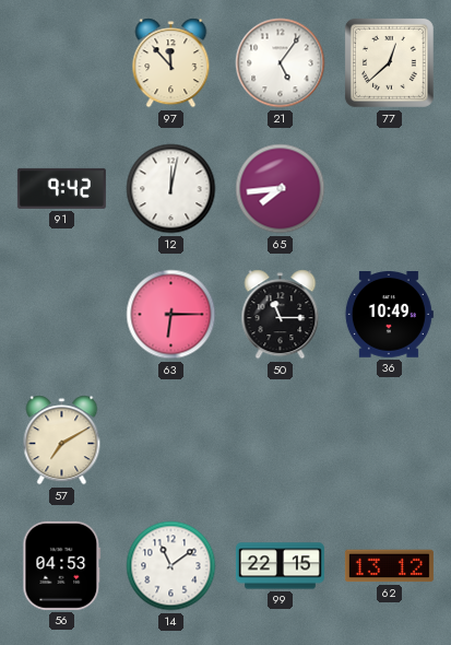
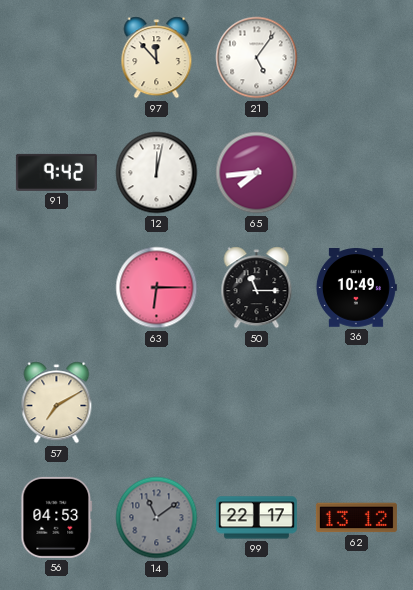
77: 12:38 -> none (389, 62)
14 dial: white -> grey (157, 518)
99: 22:15 -> 22:17 (256, 518)
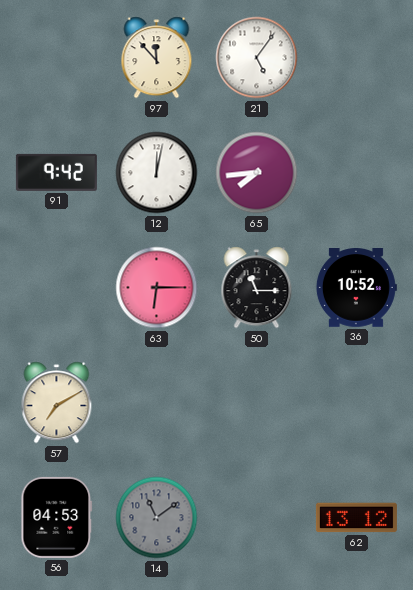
36: 10:49 -> 10:52 (356, 288)
99: 22:17 -> none (256, 518)
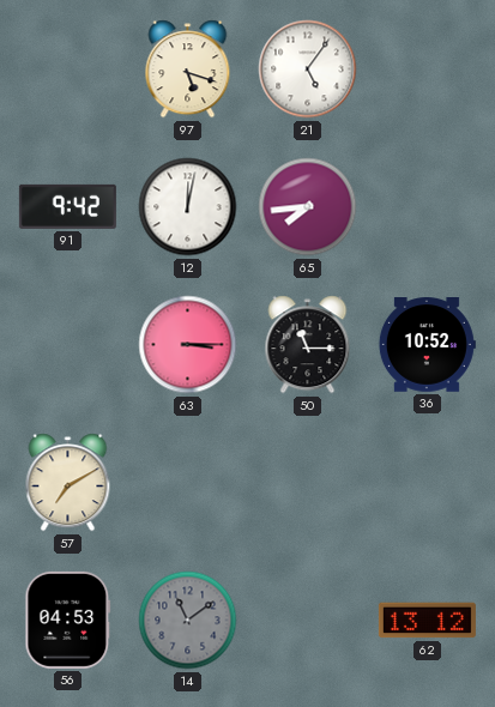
97: 11:53 -> 5:18 (188, 70)
63: 6:15 -> 3:15 (188, 345)
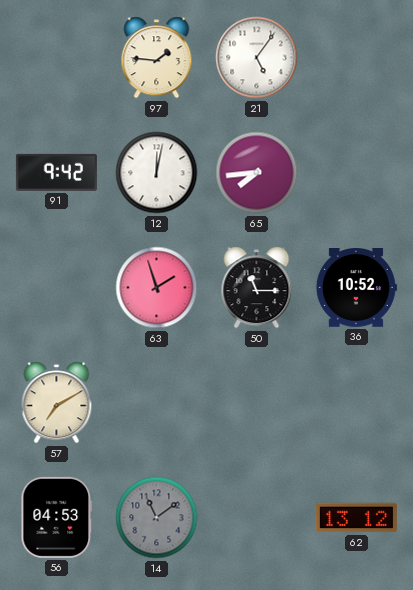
97: 5:18 -> 1:46 (157, 58)
63: 3:15 -> 1:57 (157, 288)
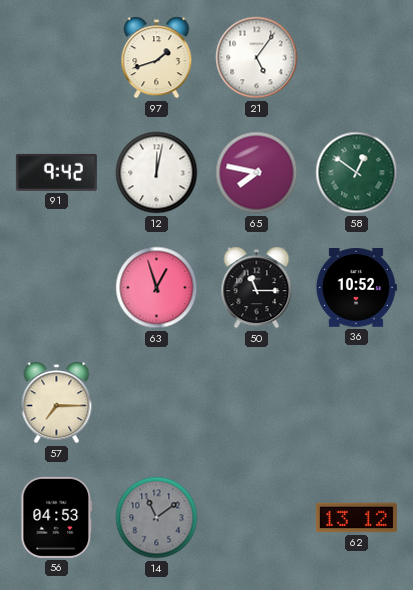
97: 1:46 -> 1:42 (157, 58)
65: 7:44 -> 7:47 (257, 173)
58: none -> 12:51 (357, 173)
63: 1:57 -> 12:57 (157, 288)
57: 7:10 -> 7:15 (57, 403)
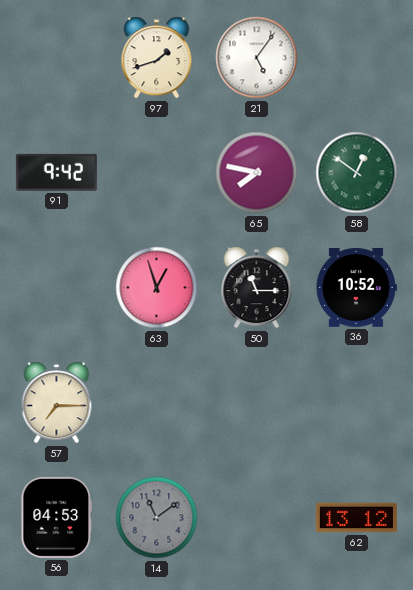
12: 12:02 -> none (157, 173)
